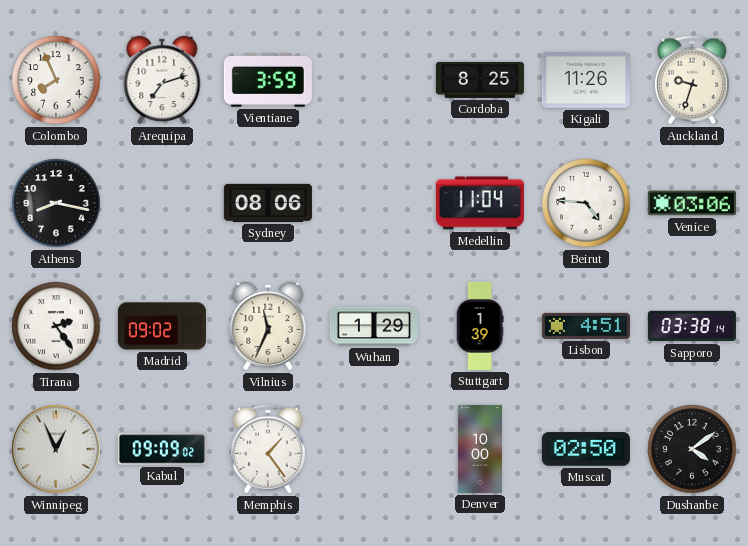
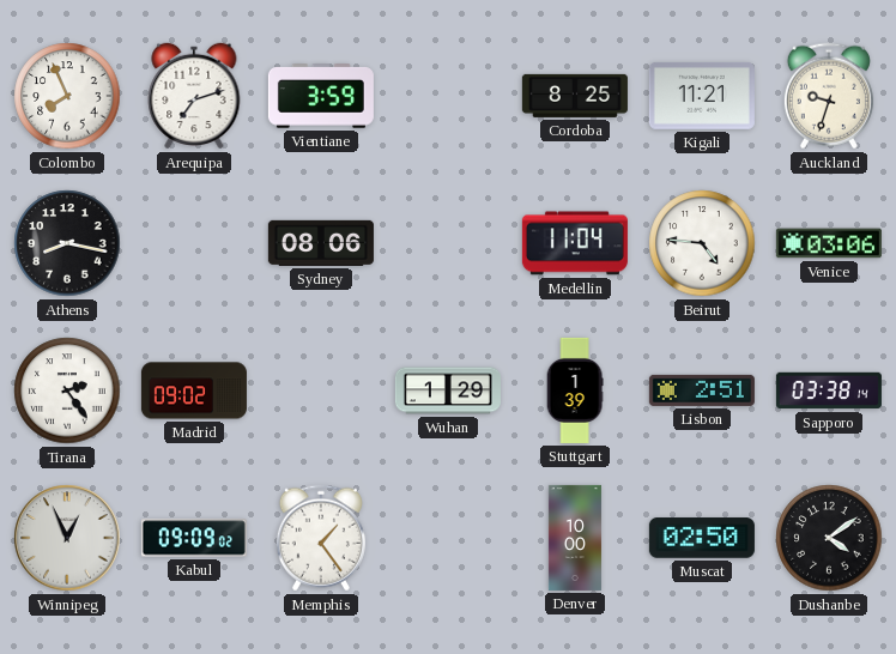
Kigali: 11:26 -> 11:21 (702, 96)
Vilnius: 11:34 -> none (268, 326)
Lisbon: 4:51 -> 2:51 (702, 390)
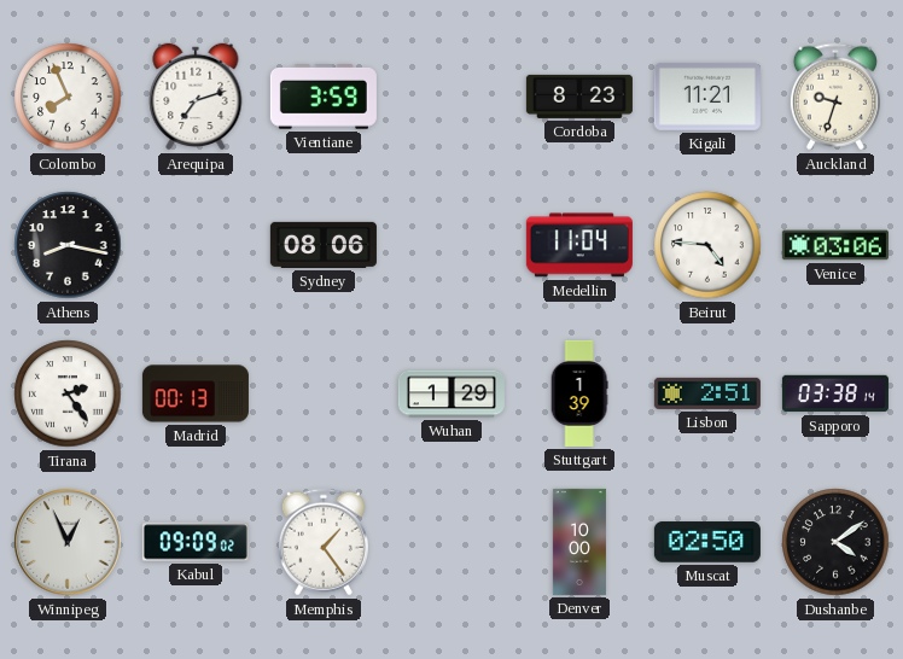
Cordoba: 8:25 -> 8:23 (579, 97)
Madrid: 09:02 -> 00:13 (196, 393)
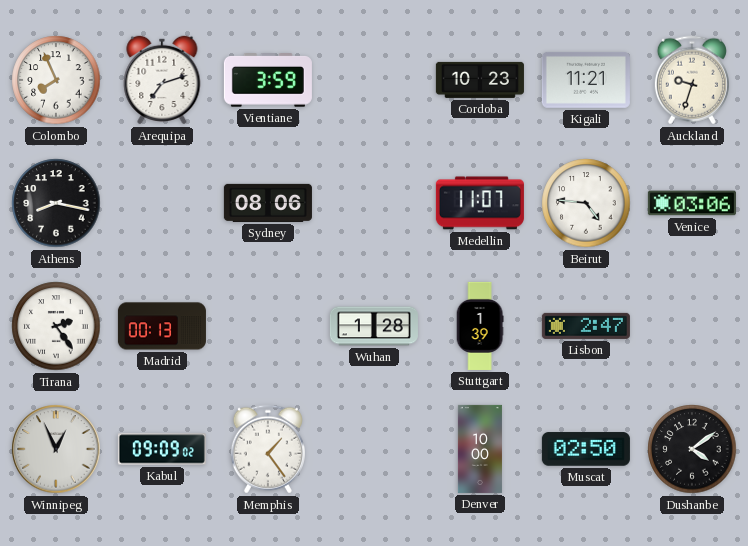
Cordoba: 8:23 -> 10:23 (480, 80)
Medellin: 11:04 -> 11:07 (480, 203)
Wuhan: 1:29 -> 1:28 (374, 326)
Lisbon: 2:51 -> 2:47 (586, 326)
Sapporo: 03:38 -> none (835, 393)
